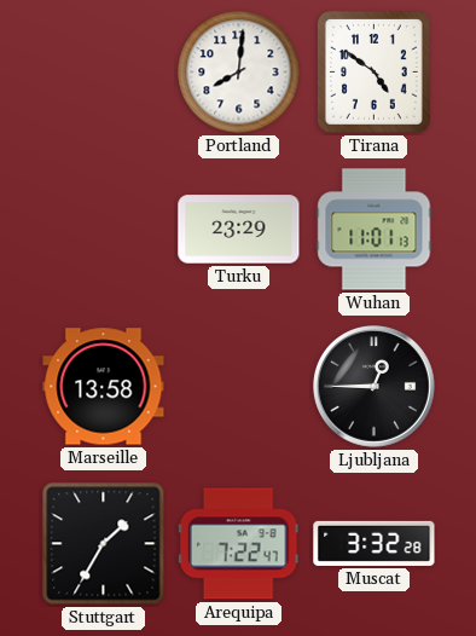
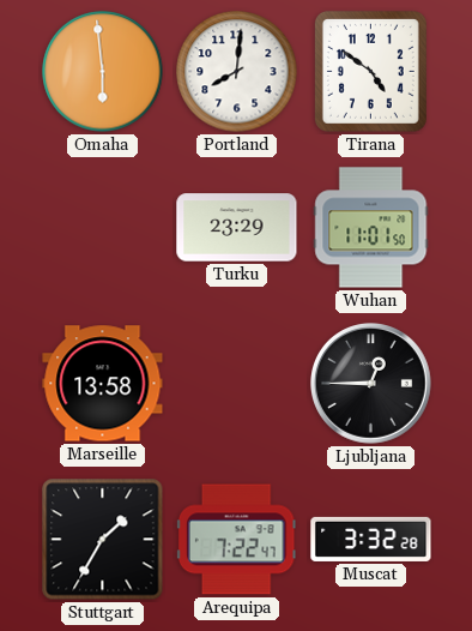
Omaha: none -> 5:59 (103, 72)
Wuhan: 11:01:13 -> 11:01:50 (371, 228)
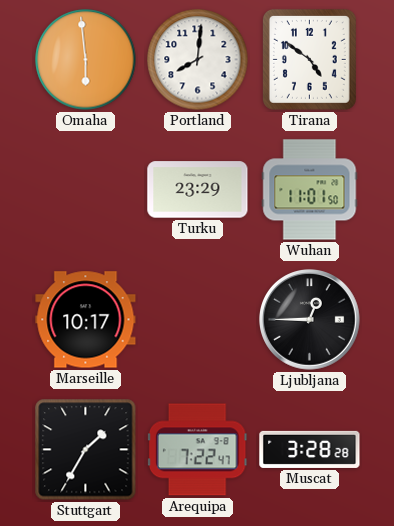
Marseille: 13:58 -> 10:17 (86, 320)
Muscat: 3:32 -> 3:28 (310, 449)
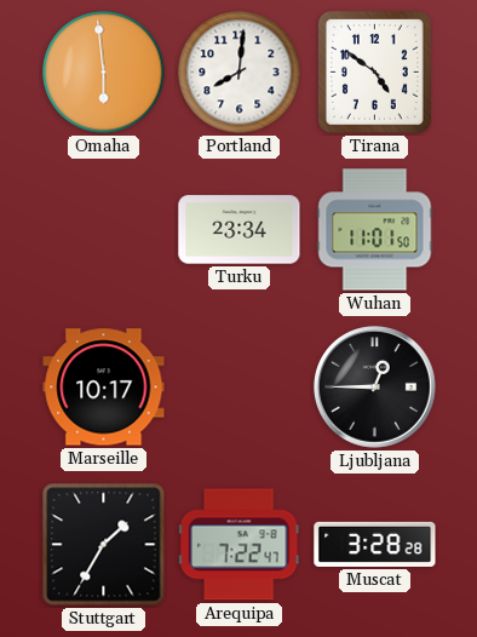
Turku: 23:29 -> 23:34 (240, 230)
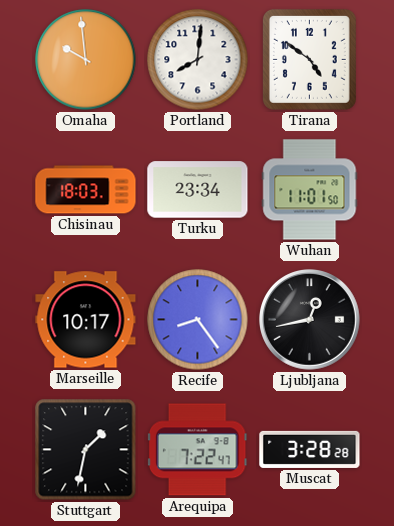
Omaha: 5:59 -> 9:59 (86, 60)
Chisinau: none -> 18:03 (86, 190)
Recife: none -> 8:24 (198, 320)
Ljubljana: 12:45 -> 12:43 (310, 320)
Stuttgart: 1:35 -> 1:32 (86, 450)
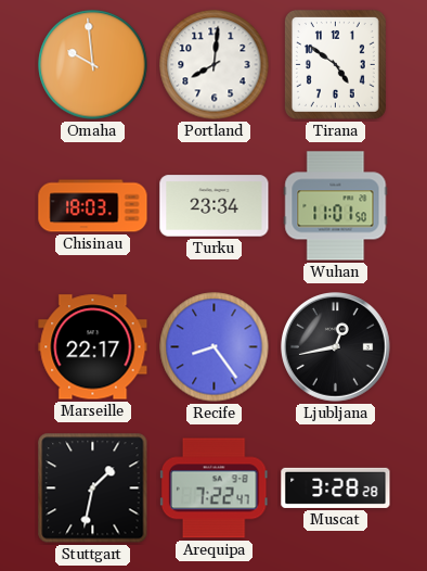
Marseille: 10:17 -> 22:17 (93, 347)
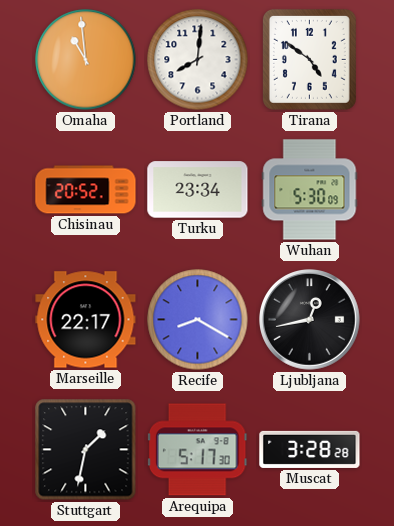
Omaha: 9:59 -> 10:59 (86, 60)
Chisinau: 18:03 -> 20:52 (86, 190)
Wuhan: 11:01 -> 5:30 (310, 190)
Recife: 8:24 -> 8:20 (198, 320)
Arequipa: 7:22 -> 5:17 (197, 450)
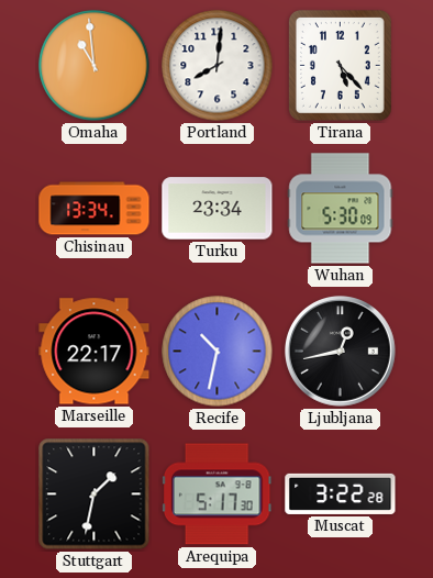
Tirana: 4:51 -> 5:23 (340, 65)
Chisinau: 20:52 -> 13:34 (95, 209)
Recife: 8:20 -> 10:32 (218, 352)
Muscat: 3:28 -> 3:22 (341, 493)
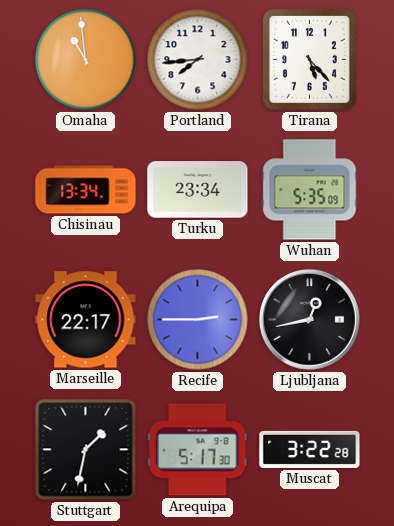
Portland: 8:01 -> 7:44 (198, 60)
Wuhan: 5:30 -> 5:35 (310, 190)
Recife: 10:32 -> 2:45 (198, 320)
